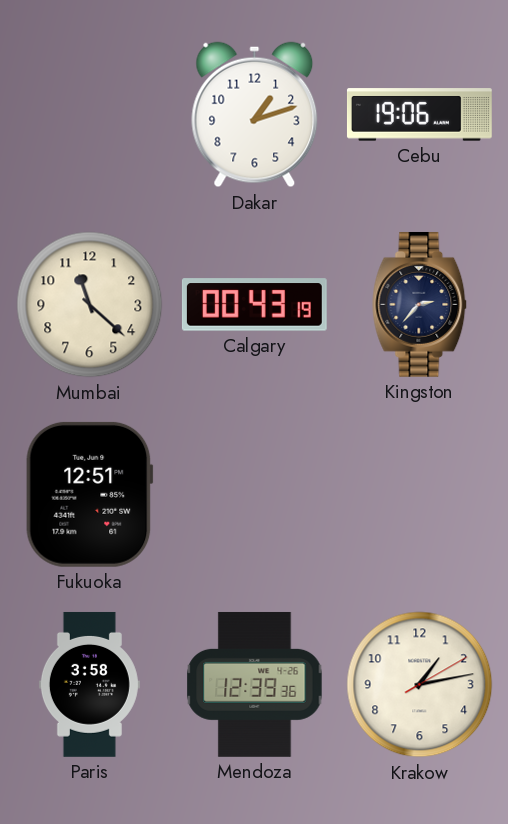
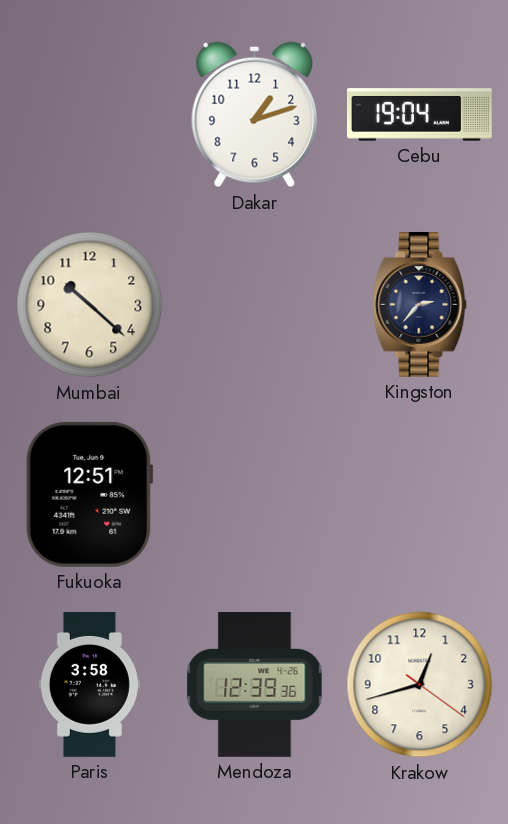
Cebu: 19:06 -> 19:04 (419, 115)
Mumbai: 11:22 -> 10:22 (90, 305)
Calgary: 00:43 -> none (254, 305)
Krakow: 1:13 -> 12:42 (420, 685)
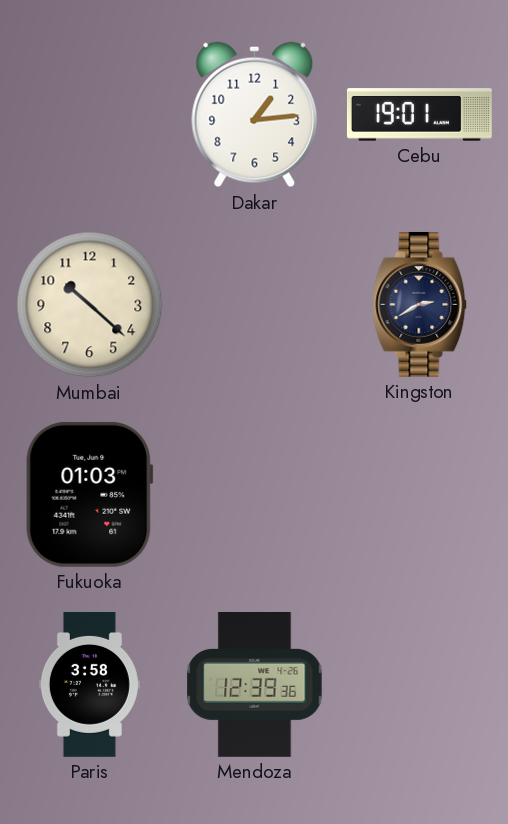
Dakar: 1:12 -> 1:14 (255, 115)
Cebu: 19:04 -> 19:01 (419, 115)
Kingston: 2:37 -> 2:40 (420, 304)
Fukuoka: 12:51 -> 01:03 (90, 494)
Krakow: 12:42 -> none (420, 685)
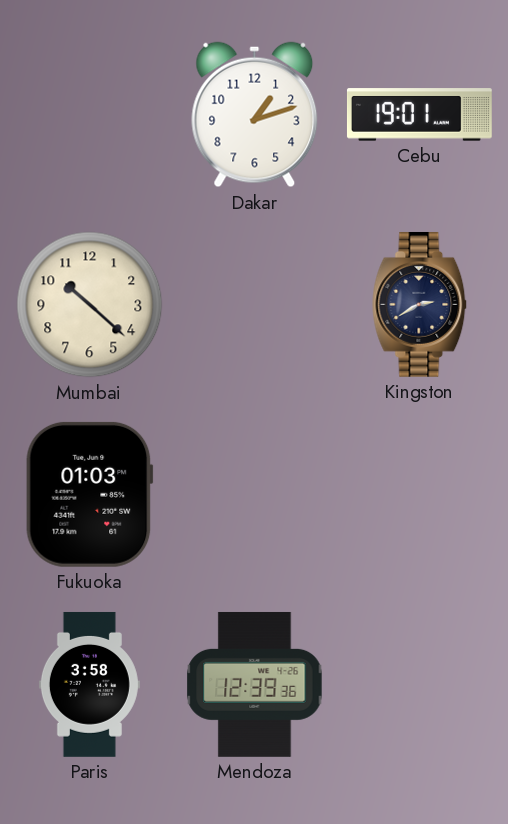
Dakar: 1:14 -> 1:12 (255, 115)
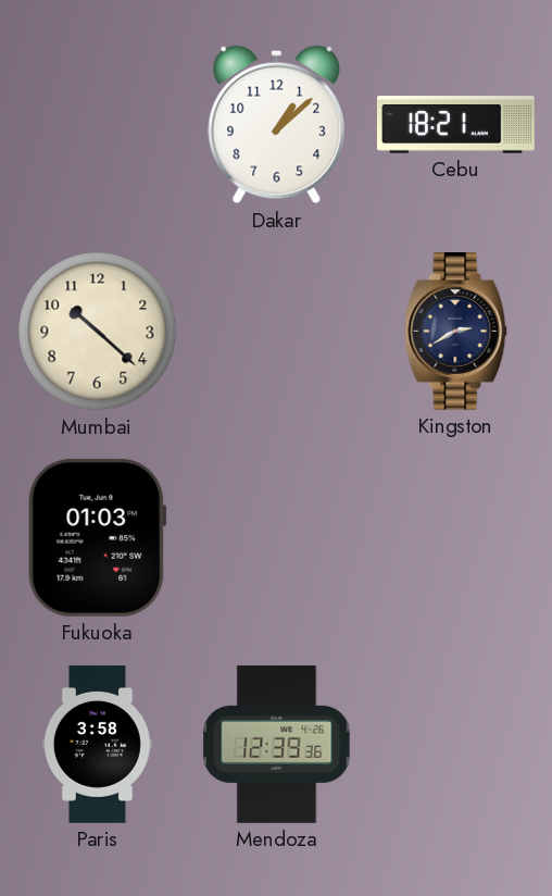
Dakar: 1:12 -> 1:08 (277, 125)
Cebu: 19:01 -> 18:21 (455, 125)
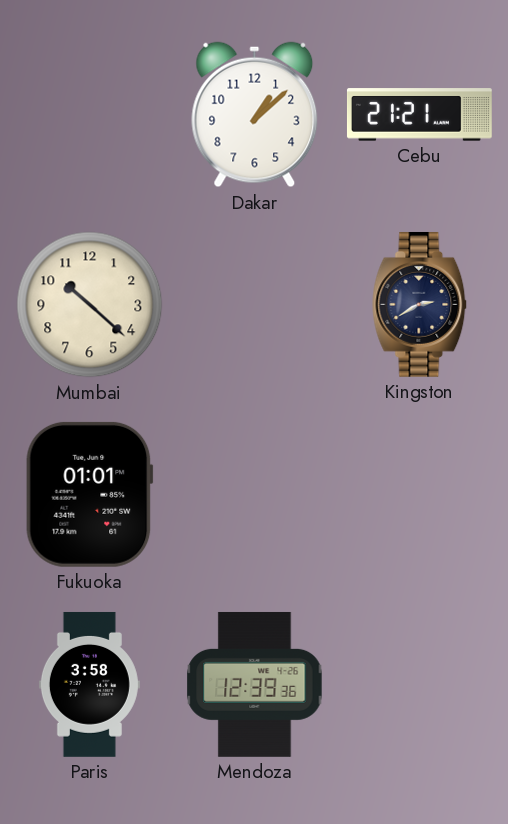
Cebu: 18:21 -> 21:21 (419, 115)
Fukuoka: 01:03 -> 01:01 (90, 494)
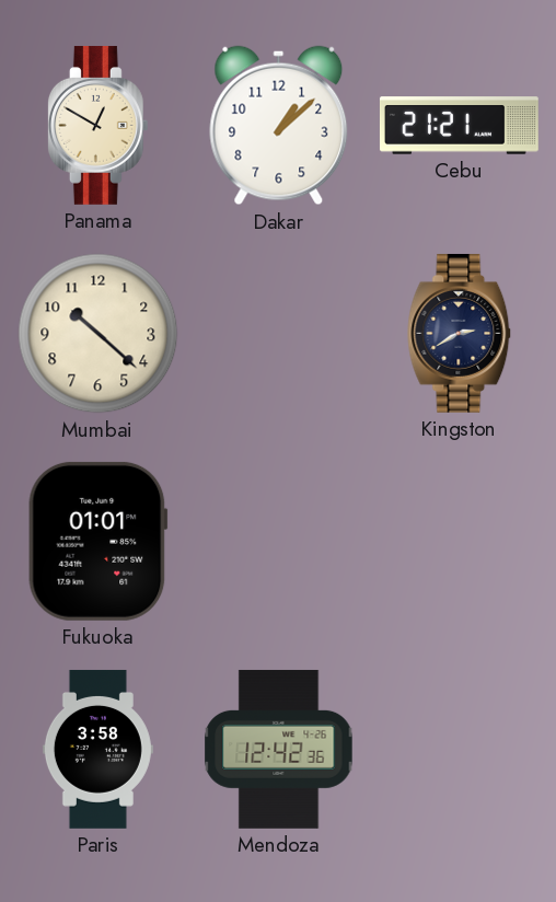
Panama: none -> 12:50 (97, 125)
Mendoza: 12:39 -> 12:42 (279, 749)
